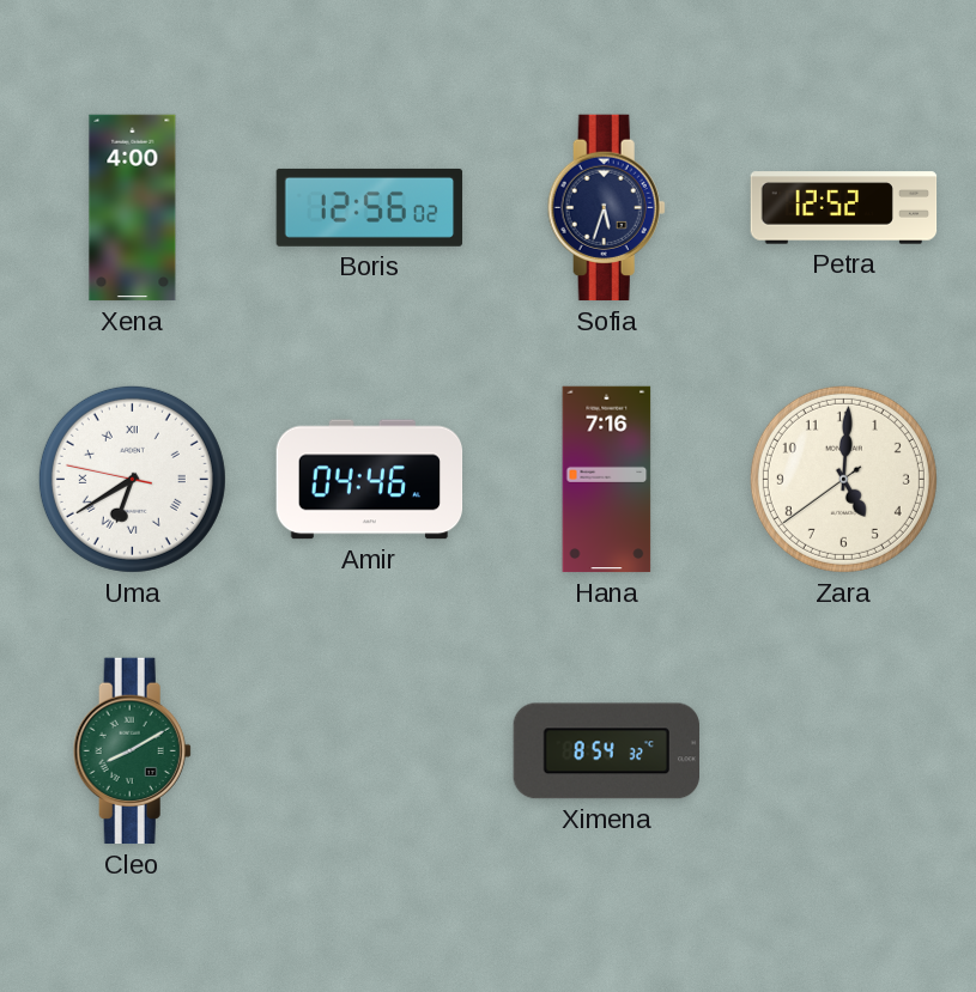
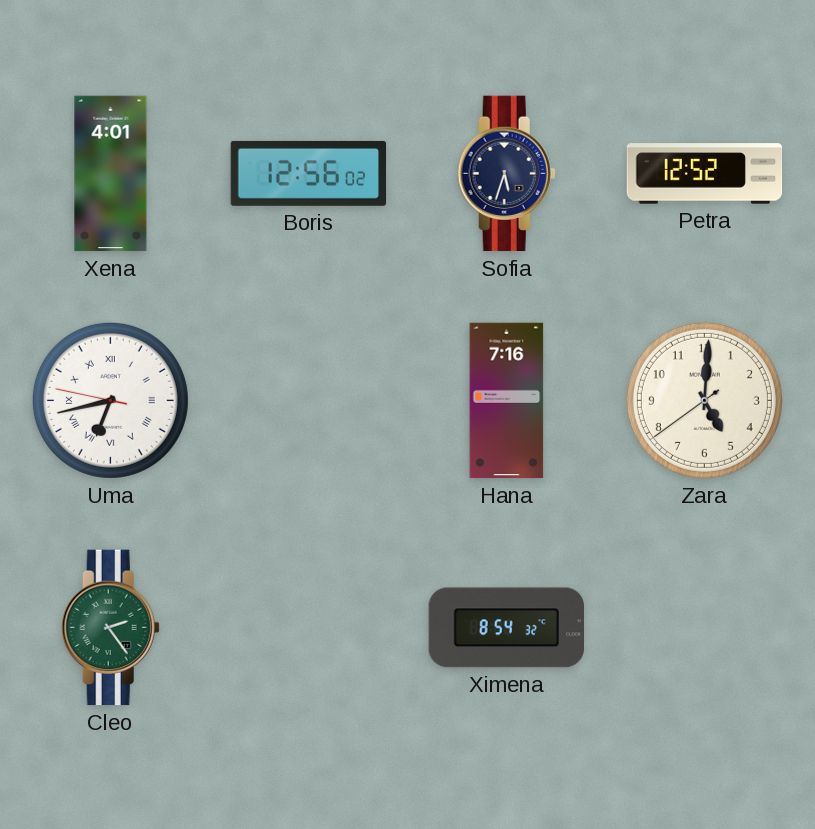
Xena: 4:00 -> 4:01 (111, 174)
Uma: 6:39 -> 6:42 (110, 400)
Amir: 04:46 -> none (370, 480)
Cleo: 8:10 -> 2:24 (110, 628)
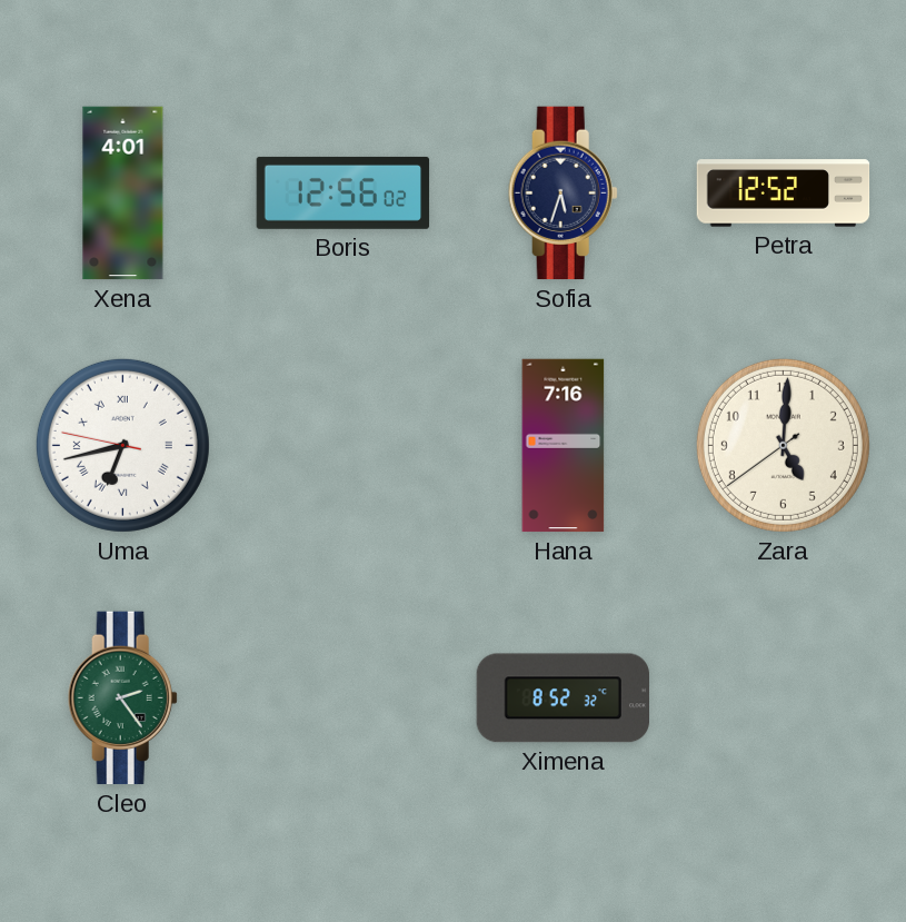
Ximena: 8:54 -> 8:52 (562, 698)
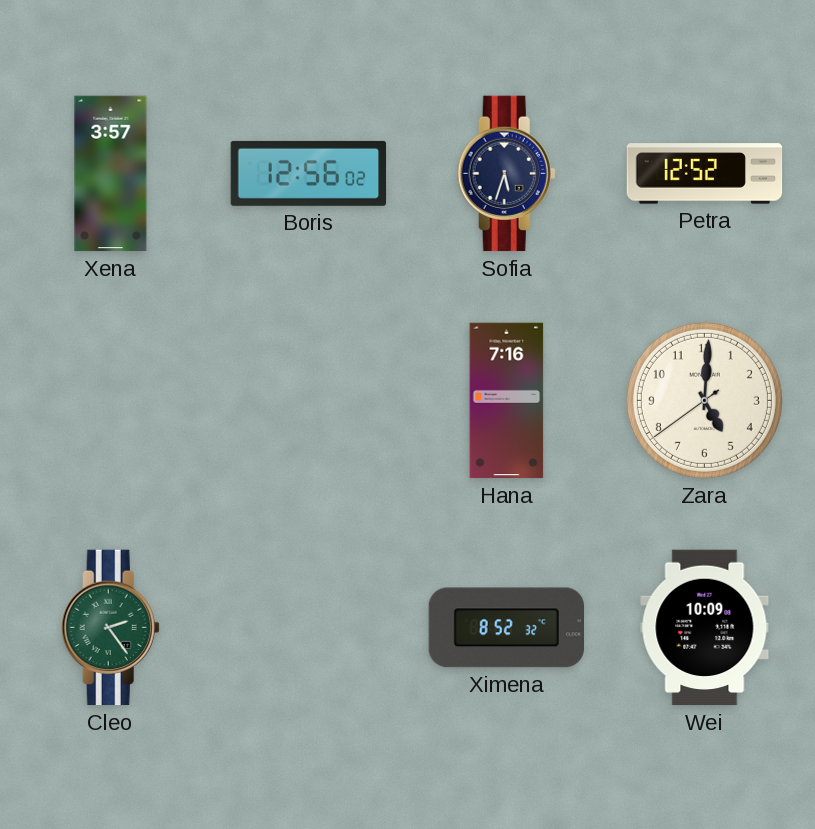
Xena: 4:01 -> 3:57 (111, 174)
Uma: 6:42 -> none (122, 445)
Wei: none -> 10:09 (705, 628)
